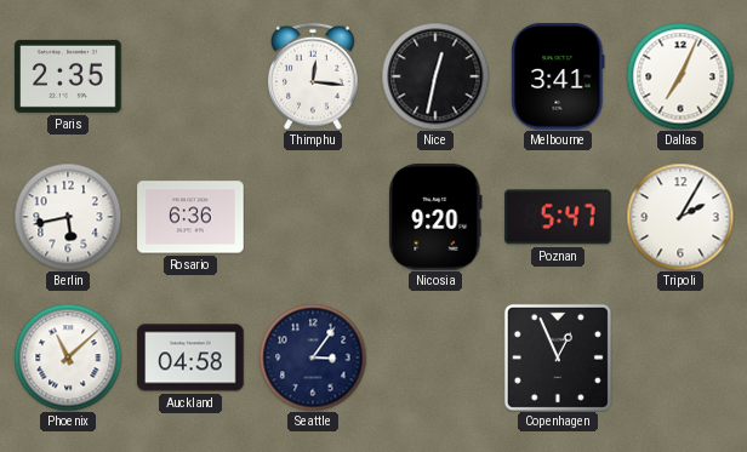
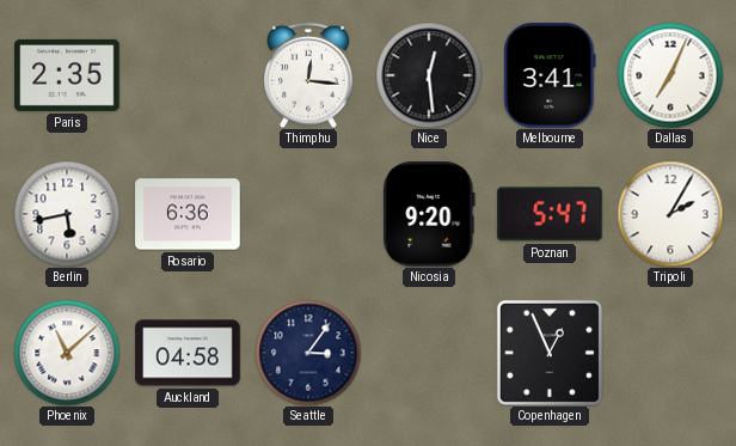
Nice: 12:32 -> 12:29 (429, 75)
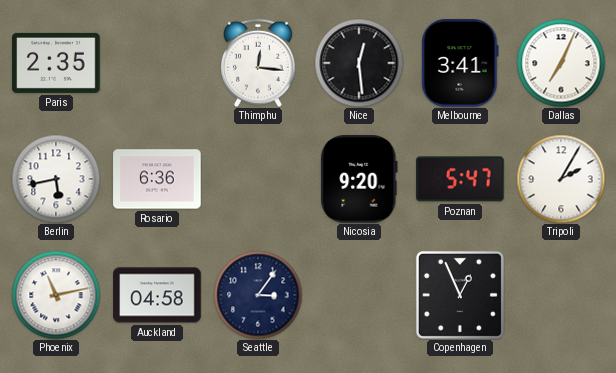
Phoenix: 11:08 -> 11:13 (56, 295)
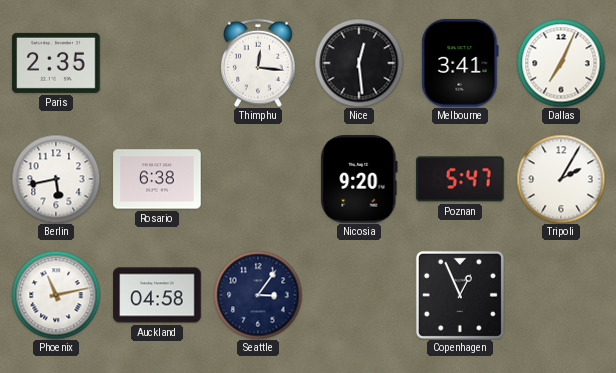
Rosario: 6:36 -> 6:38 (157, 179)
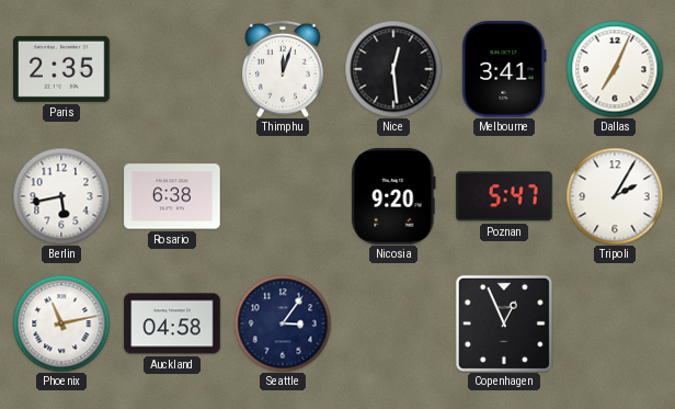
Thimphu: 12:16 -> 12:03 (284, 69)
